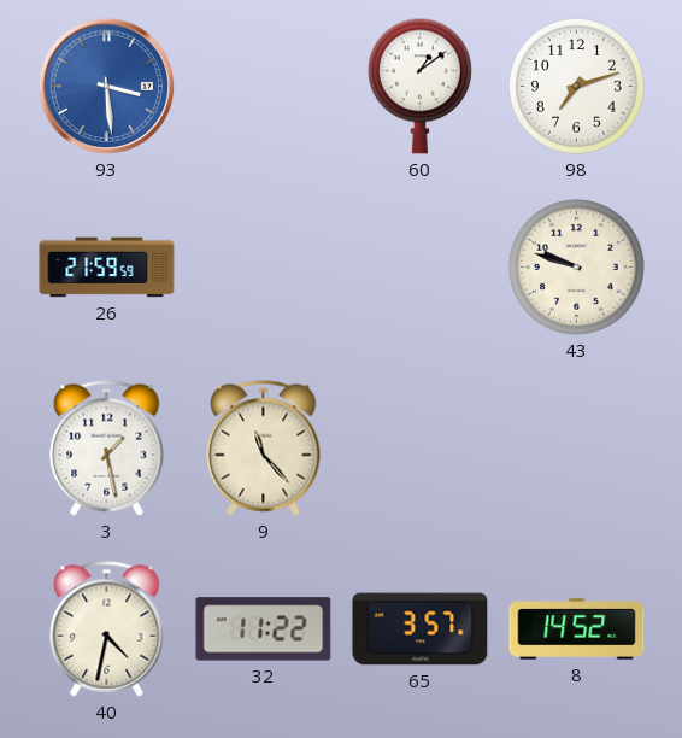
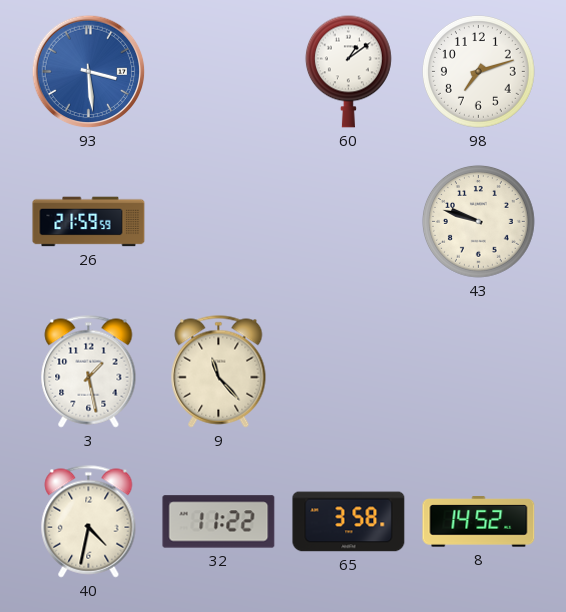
65: 3:57 -> 3:58 (349, 522)
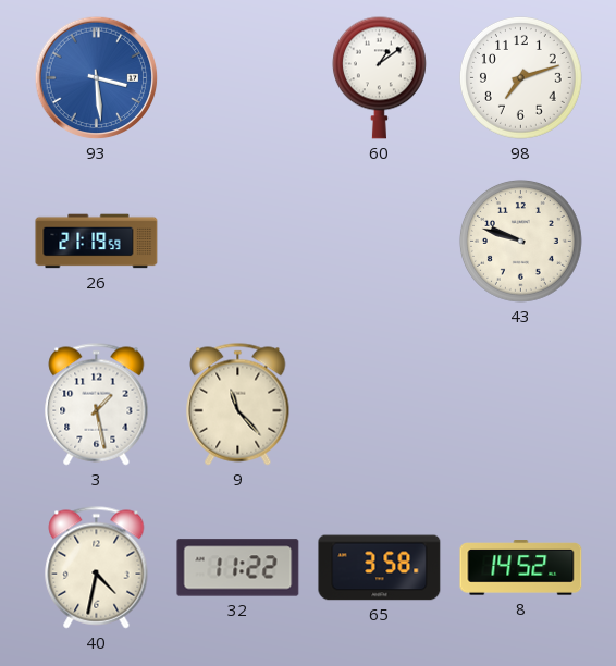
26: 21:59 -> 21:19 (97, 242)
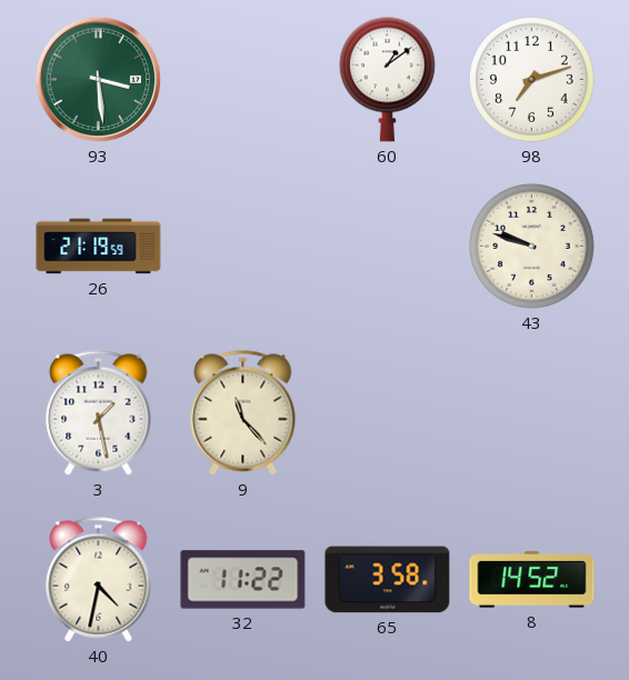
93 dial: blue -> green (99, 80)
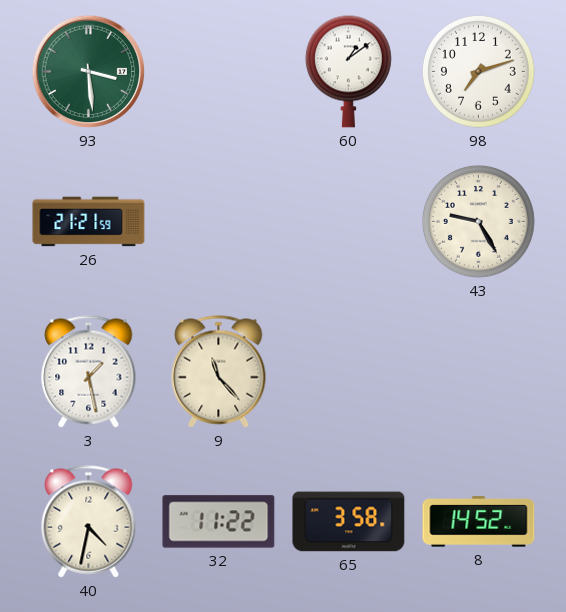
26: 21:19 -> 21:21 (89, 222)
43: 9:48 -> 9:25 (478, 222)
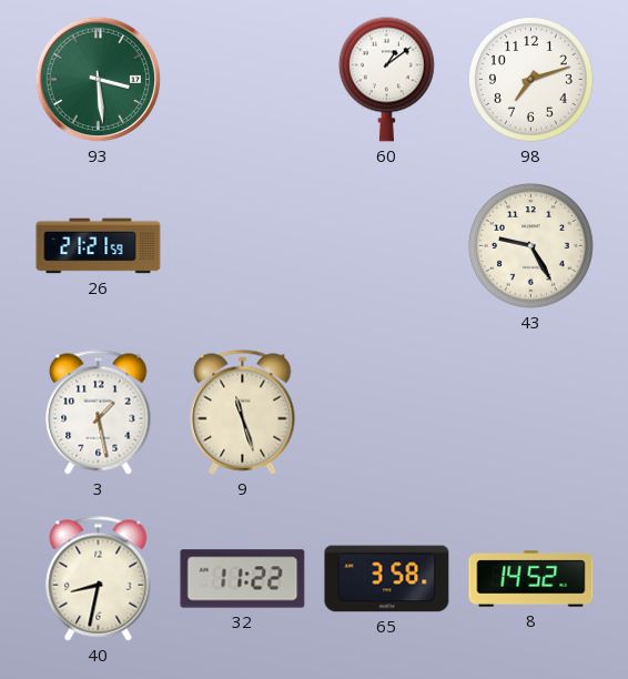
9: 11:23 -> 11:27 (243, 413)
40: 4:32 -> 8:32 (99, 579)
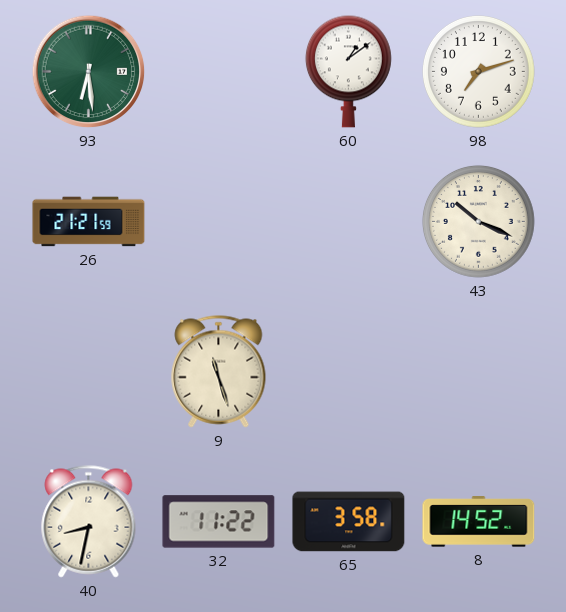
93: 3:29 -> 6:29 (89, 72)
43: 9:25 -> 10:19 (478, 222)
3: 1:28 -> none (99, 413)
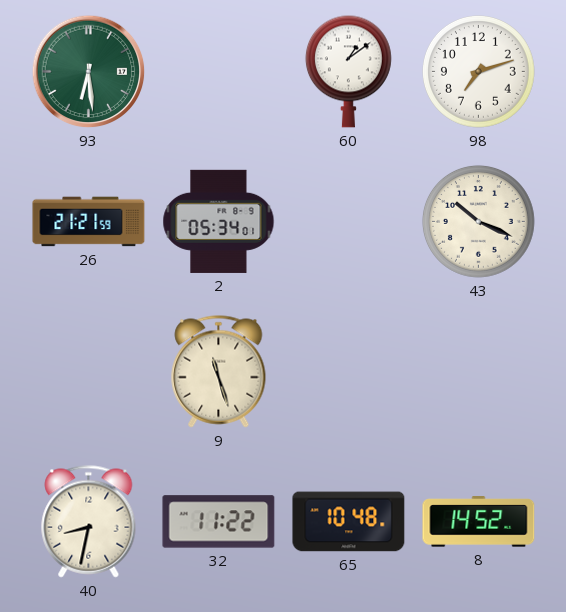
2: none -> 05:34 (219, 221)
65: 3:58 -> 10:48 (349, 522)
